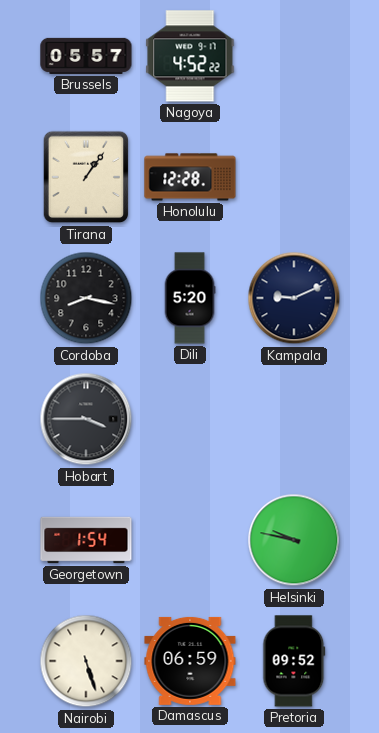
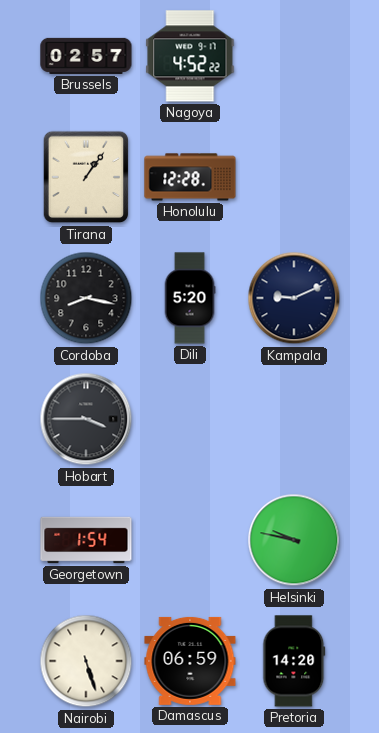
Brussels: 05:57 -> 02:57 (86, 56)
Pretoria: 09:52 -> 14:20 (294, 661)
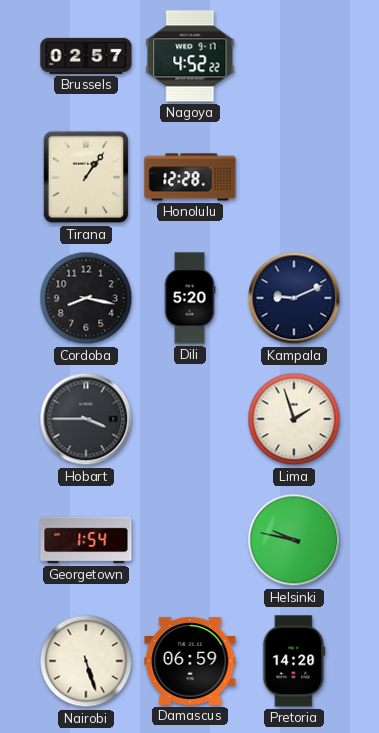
Lima: none -> 1:57 (294, 419)
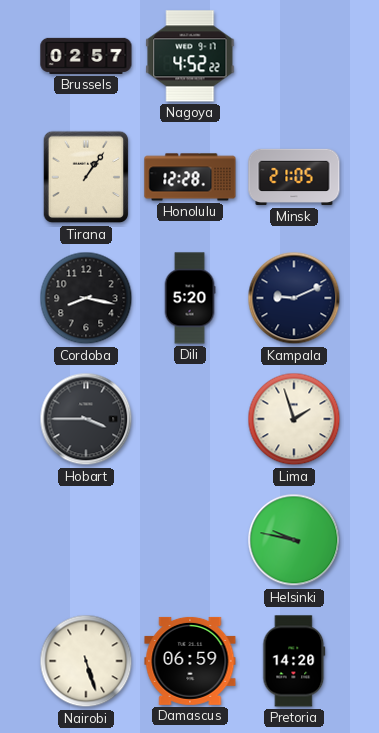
Minsk: none -> 21:05 (294, 177)
Georgetown: 1:54 -> none (86, 540)
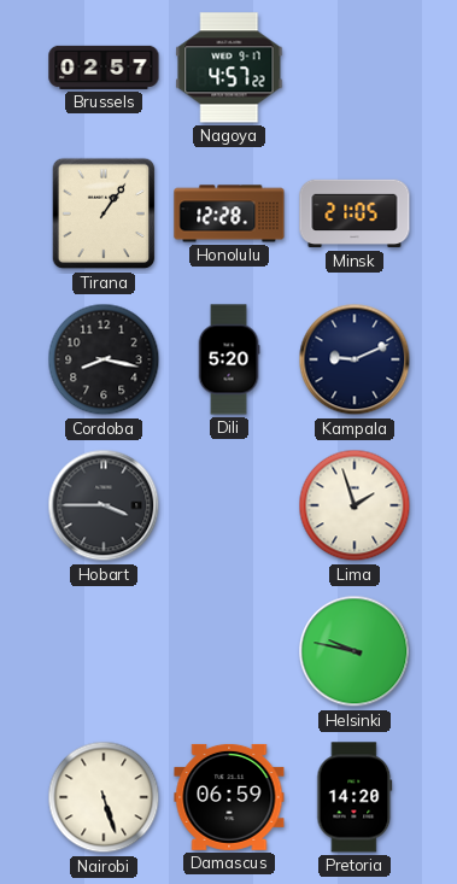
Nagoya: 4:52 -> 4:57 (229, 68)
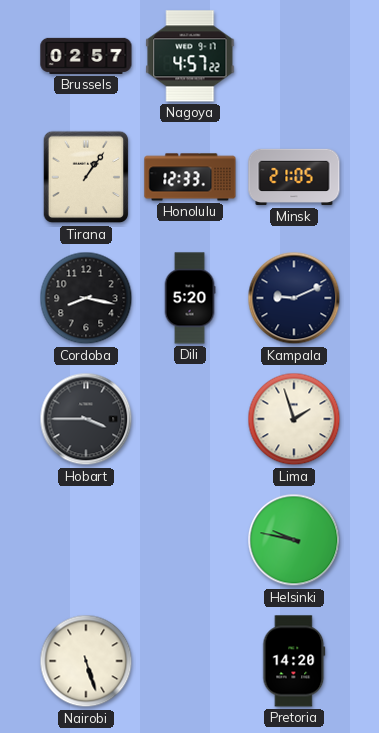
Honolulu: 12:28 -> 12:33 (190, 177)
Damascus: 06:59 -> none (229, 797)
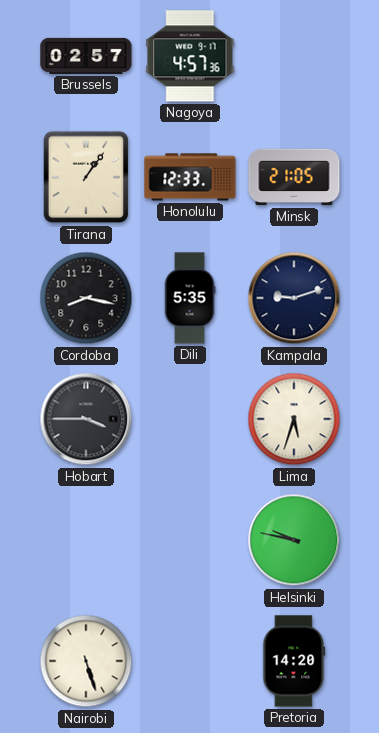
Nagoya: 4:57:22 -> 4:57:36 (190, 56)
Dili: 5:20 -> 5:35 (190, 298)
Kampala: 9:11 -> 9:12 (294, 298)
Lima: 1:57 -> 5:33 (294, 419)
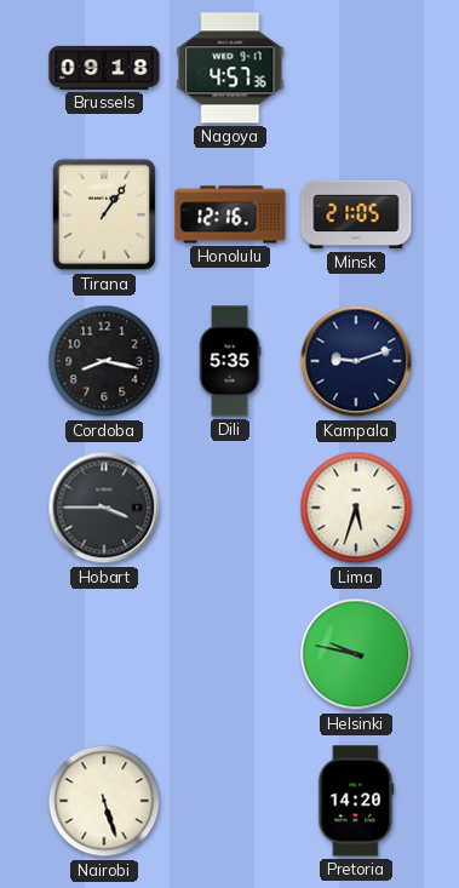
Brussels: 02:57 -> 09:18 (104, 68)
Honolulu: 12:33 -> 12:16 (230, 214)
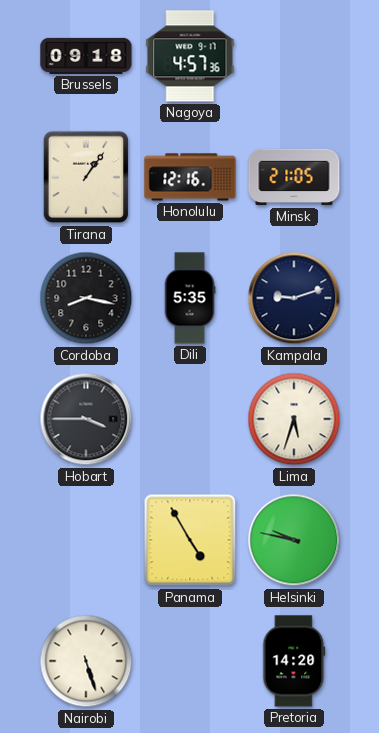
Panama: none -> 4:55 (190, 540)
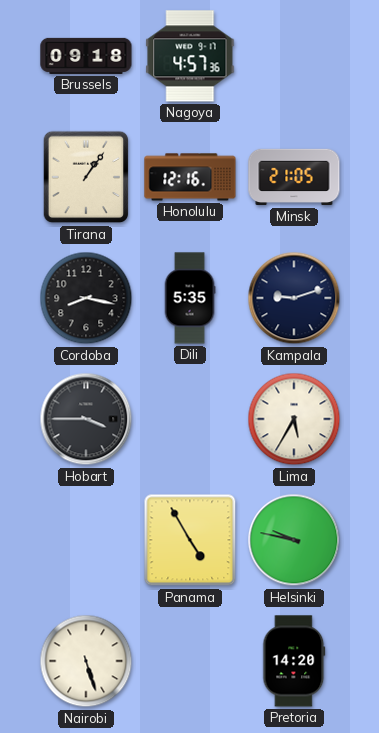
Lima: 5:33 -> 5:35 (294, 419)
